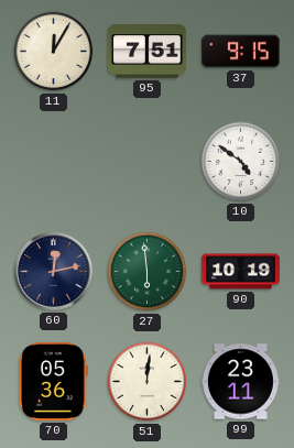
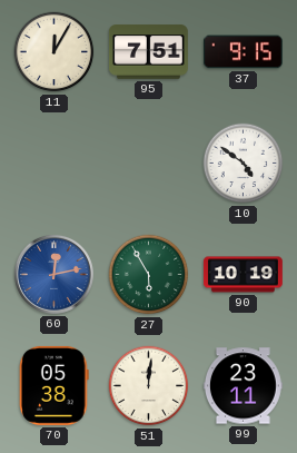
60 dial: navy -> blue (53, 274)
27: 5:59 -> 5:55 (149, 275)
70: 05:36 -> 05:38 (55, 385)
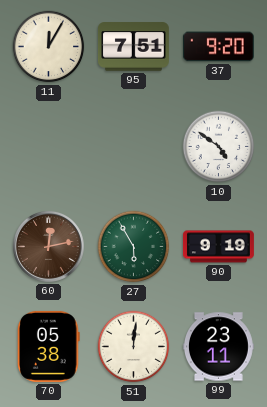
37: 9:15 -> 9:20 (218, 47)
60 dial: blue -> brown (48, 246)
90: 10:19 -> 9:19 (218, 247)
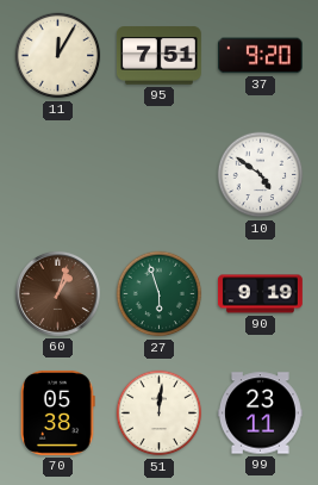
60: 12:13 -> 1:03 (57, 293)
27: 5:55 -> 5:57 (160, 294)
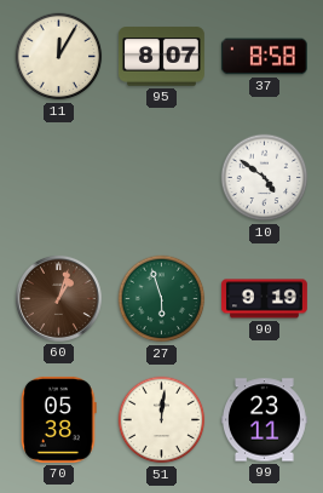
95: 7:51 -> 8:07 (161, 57)
37: 9:20 -> 8:58 (264, 57)
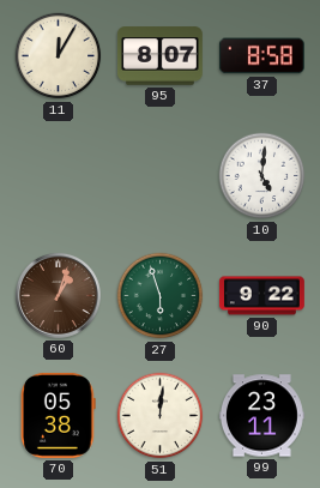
10: 4:51 -> 5:01 (262, 176)
90: 9:19 -> 9:22 (261, 296)
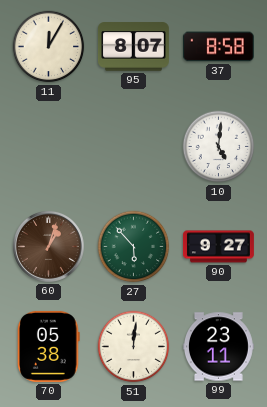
27: 5:57 -> 5:53 (134, 247)
90: 9:22 -> 9:27 (218, 247)
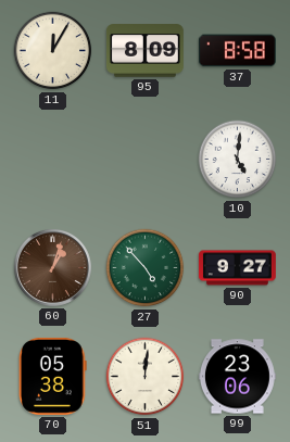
95: 8:07 -> 8:09 (144, 51)
27: 5:53 -> 4:53 (146, 268)
99: 23:11 -> 23:06 (237, 377)
